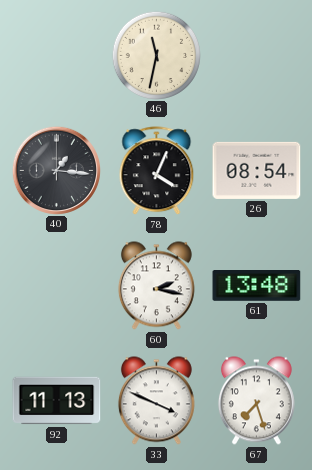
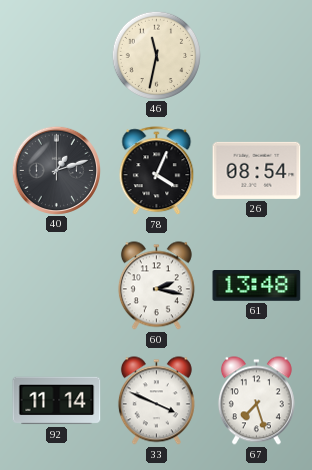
40: 1:16 -> 1:12 (56, 170)
92: 11:13 -> 11:14 (57, 401)
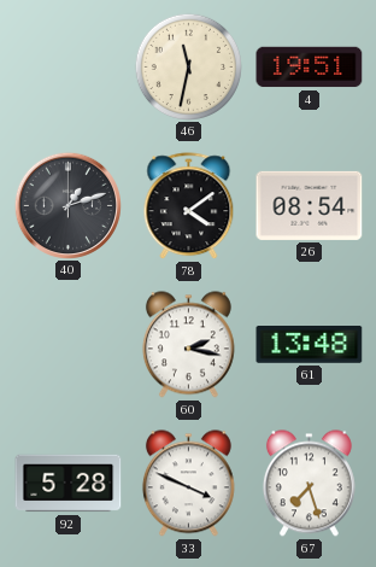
4: none -> 19:51 (310, 68)
78: 4:04 -> 4:09 (189, 206)
92: 11:14 -> 5:28 (69, 484)
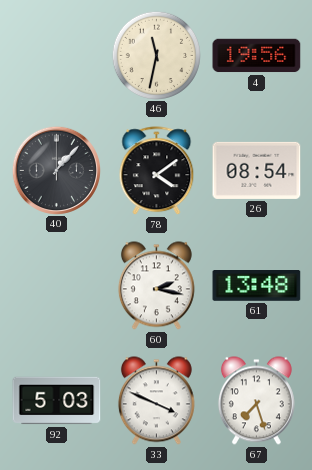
4: 19:51 -> 19:56 (257, 56)
40: 1:12 -> 1:07 (56, 170)
92: 5:28 -> 5:03 (57, 401)
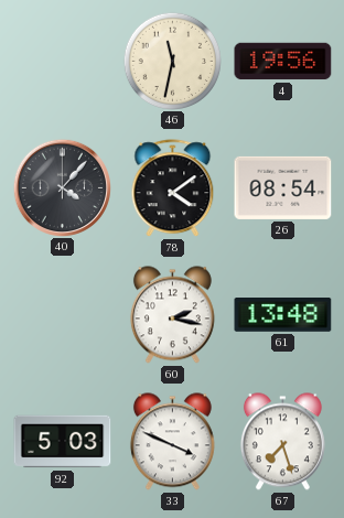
40: 1:07 -> 4:07 (62, 187)
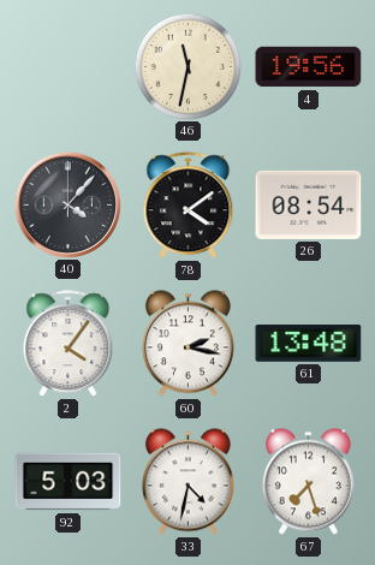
2: none -> 4:06 (69, 344)
33: 3:49 -> 4:32 (187, 482)
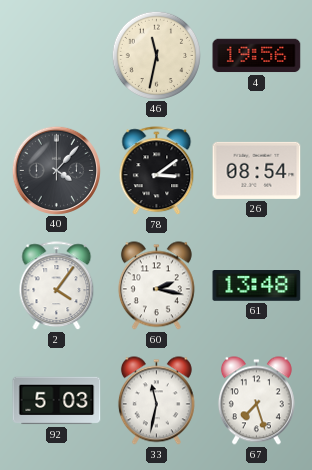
78: 4:09 -> 3:09 (157, 171)
33: 4:32 -> 11:32 (156, 401)
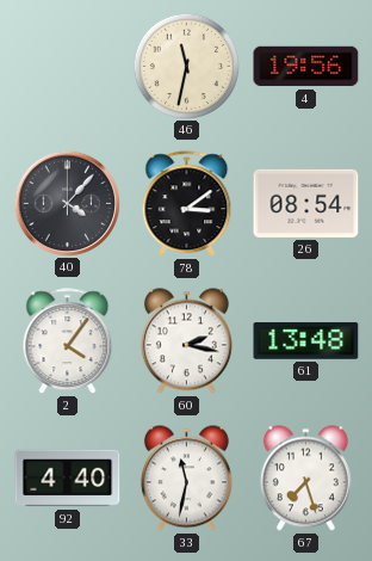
92: 5:03 -> 4:40 (68, 479)
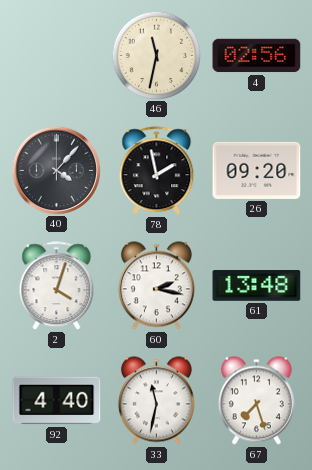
4: 19:56 -> 02:56 (257, 56)
78: 3:09 -> 1:58 (157, 171)
26: 08:54 -> 09:20 (257, 170)
2: 4:06 -> 4:03 (57, 286)
